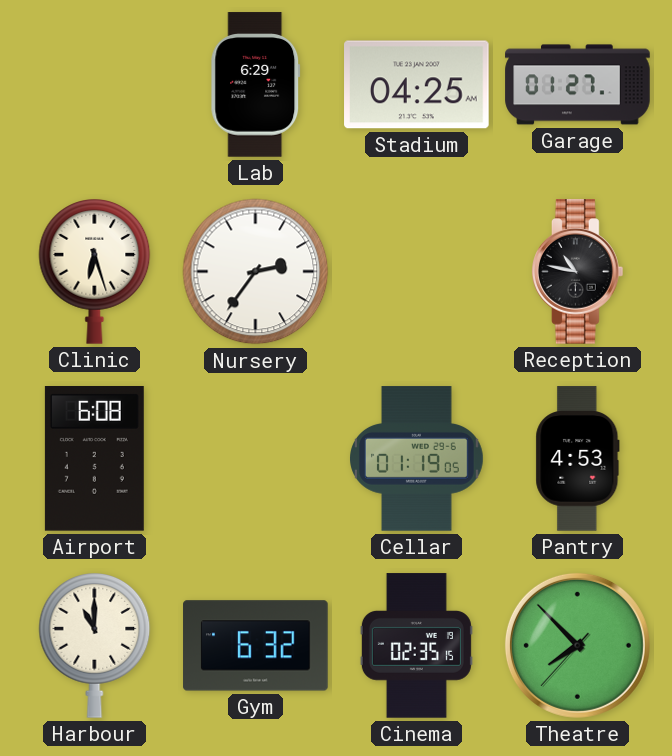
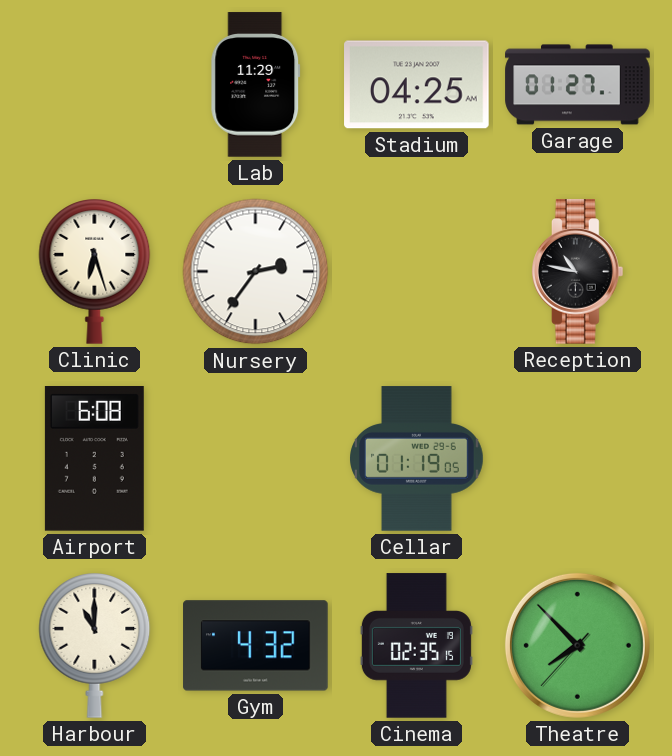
Lab: 6:29 -> 11:29 (256, 85)
Pantry: 4:53 -> none (578, 459)
Gym: 6:32 -> 4:32 (256, 646)
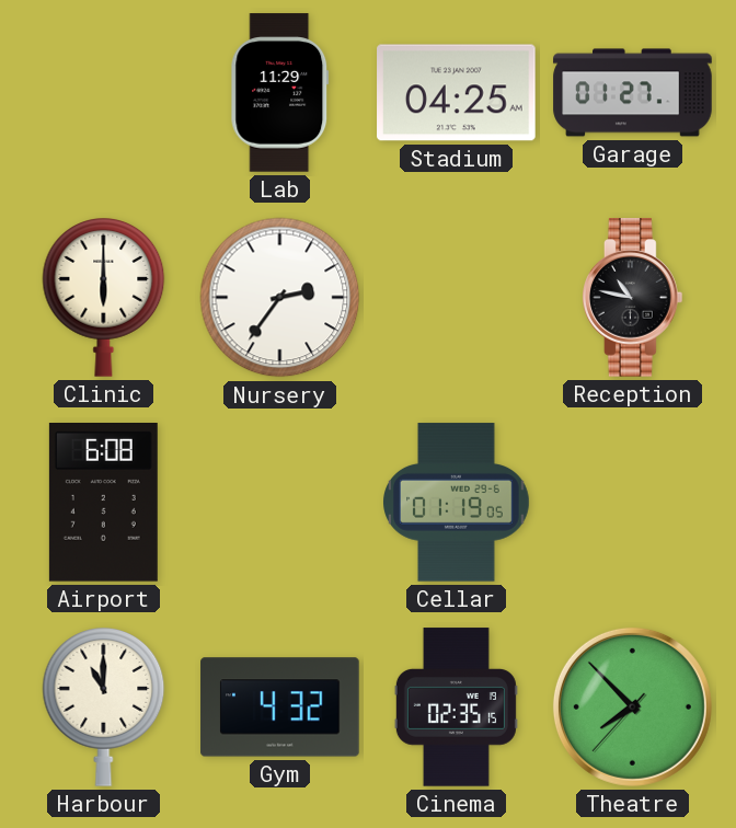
Clinic: 6:27 -> 6:00 (104, 298)
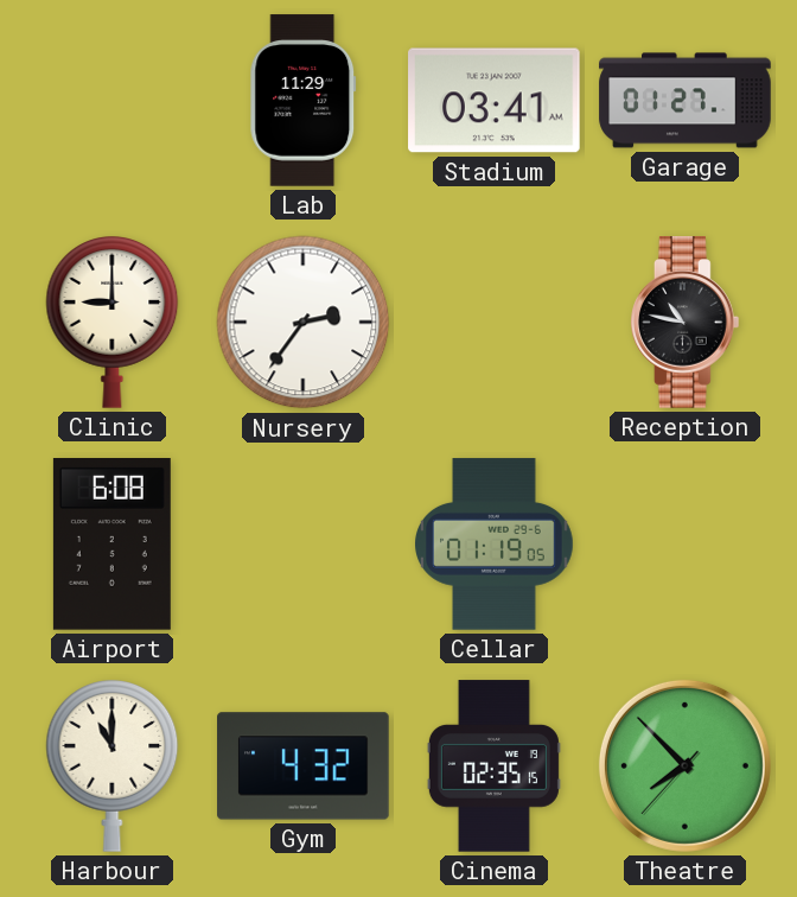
Stadium: 04:25 -> 03:41 (495, 101)
Clinic: 6:00 -> 9:00 (113, 323)
